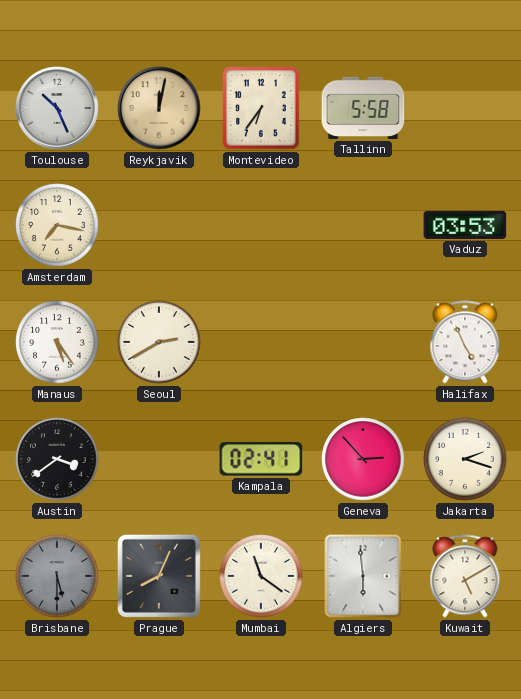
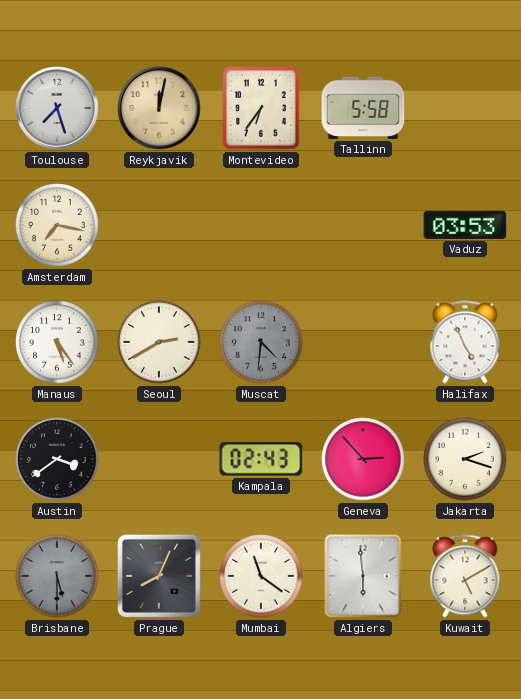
Toulouse: 10:26 -> 7:27 (57, 108)
Muscat: none -> 4:31 (261, 342)
Kampala: 02:41 -> 02:43 (261, 459)
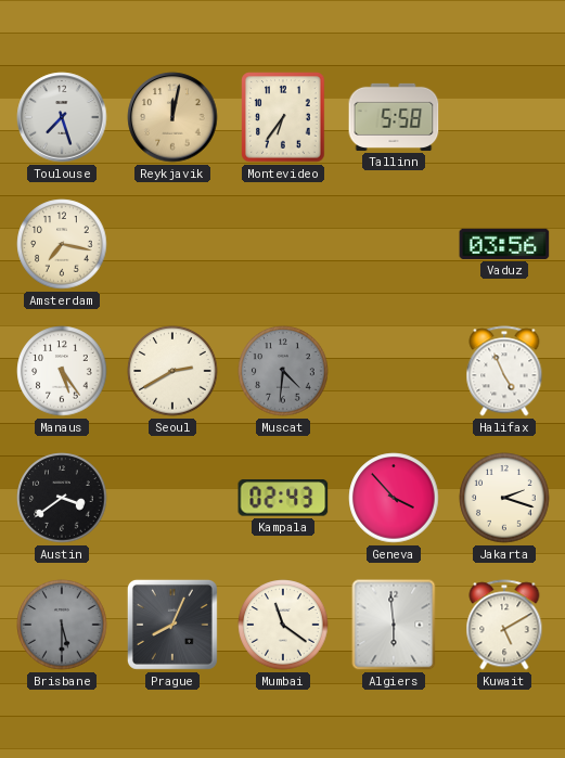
Vaduz: 03:53 -> 03:56 (504, 244)
Geneva: 2:53 -> 3:53 (394, 498)
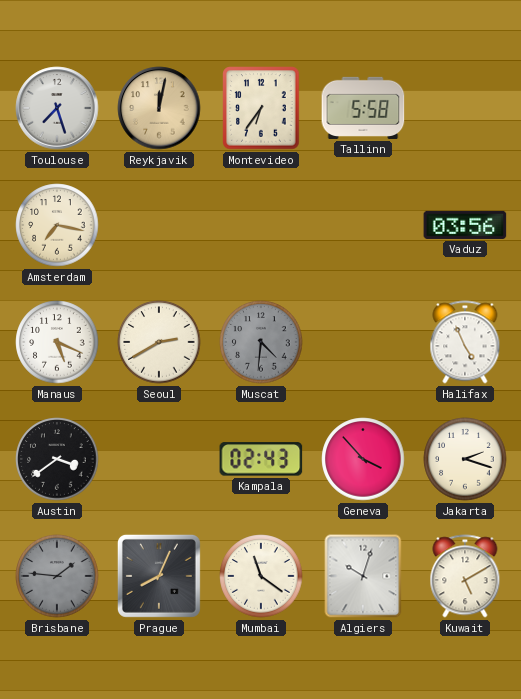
Manaus: 5:24 -> 5:19 (57, 342)
Brisbane: 5:30 -> 1:46 (57, 576)
Algiers: 5:59 -> 10:03 (363, 576)
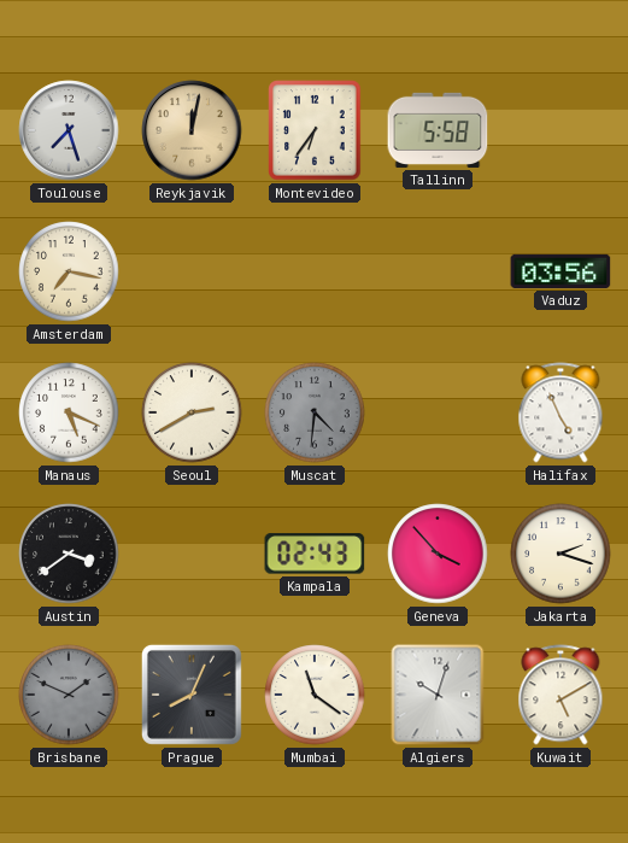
Brisbane: 1:46 -> 1:49 (69, 695)
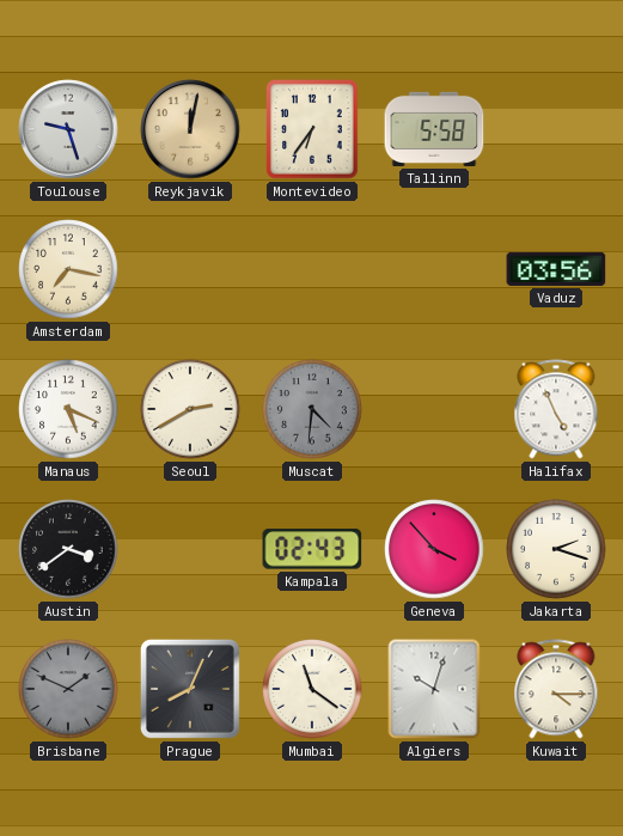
Toulouse: 7:27 -> 9:27 (68, 129)
Kuwait: 5:10 -> 4:15 (556, 689)
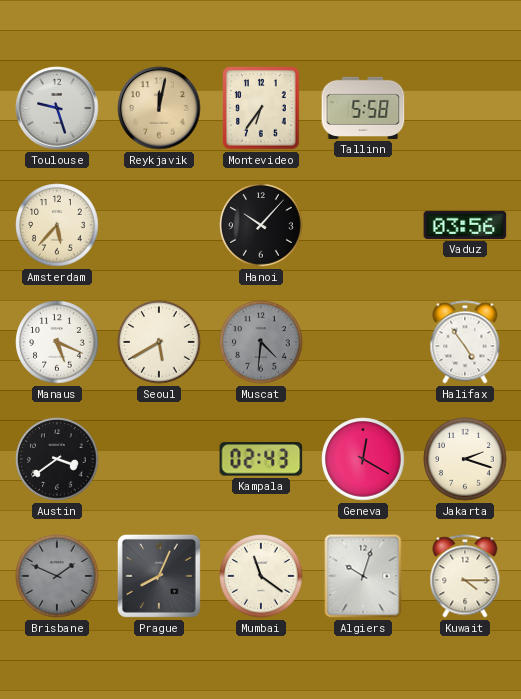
Amsterdam: 7:17 -> 5:37 (57, 225)
Hanoi: none -> 10:07 (261, 225)
Seoul: 2:40 -> 5:40 (159, 342)
Halifax: 4:56 -> 4:54 (465, 342)
Geneva: 3:53 -> 12:20 (363, 459)
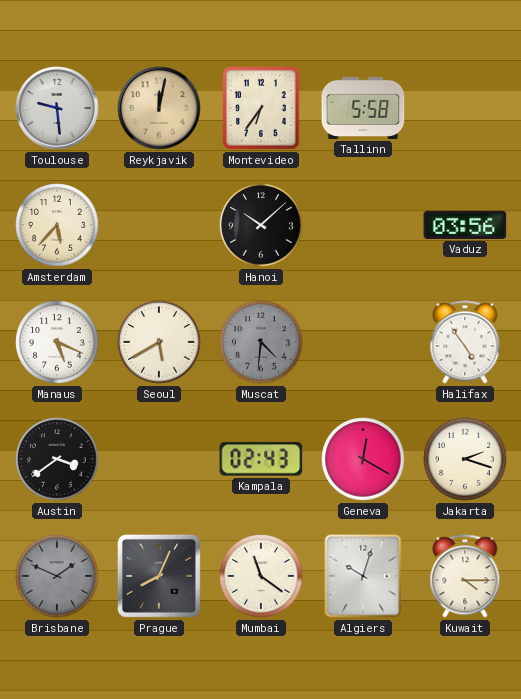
Toulouse: 9:27 -> 9:29 (57, 108)
Hanoi: 10:07 -> 10:08 (261, 225)
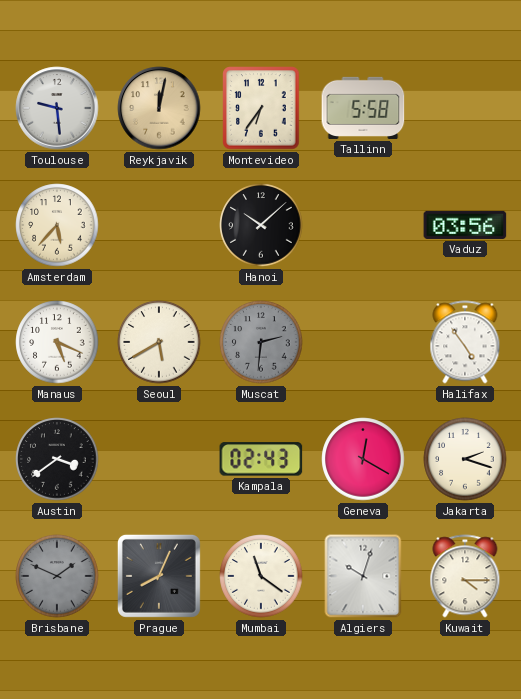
Muscat: 4:31 -> 2:31 (261, 342)
